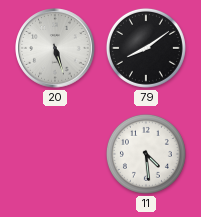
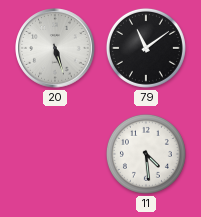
79: 8:09 -> 11:09 (146, 48)
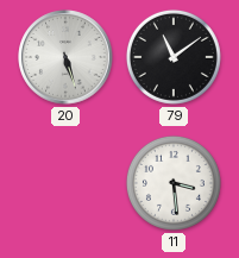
11: 4:29 -> 3:29 (174, 183)
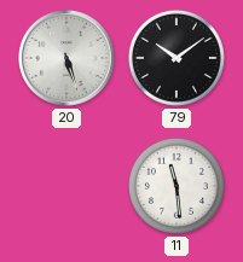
79: 11:09 -> 10:09 (177, 58)
11: 3:29 -> 11:29 (177, 186)
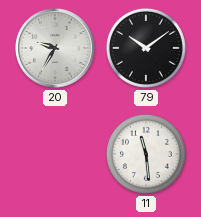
20: 5:27 -> 9:35 (55, 48)
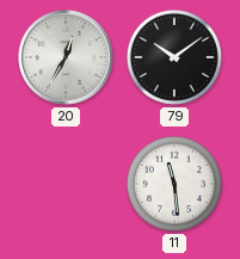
20: 9:35 -> 12:35 (66, 57)
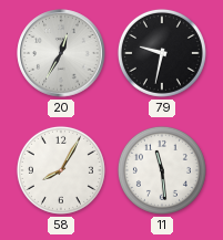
79: 10:09 -> 9:32 (162, 53)
58: none -> 8:05 (61, 170)
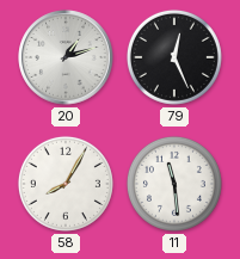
20: 12:35 -> 1:12 (66, 57)
79: 9:32 -> 12:26 (174, 57)
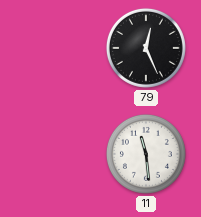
20: 1:12 -> none (66, 57)
58: 8:05 -> none (66, 184)
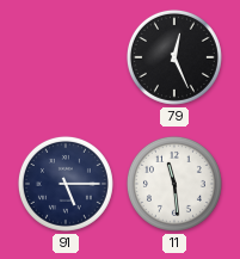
91: none -> 5:15 (66, 184)
